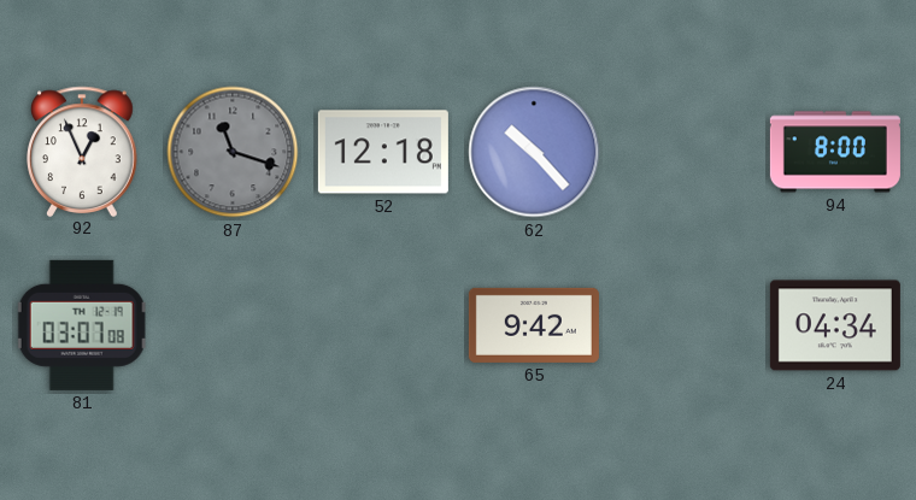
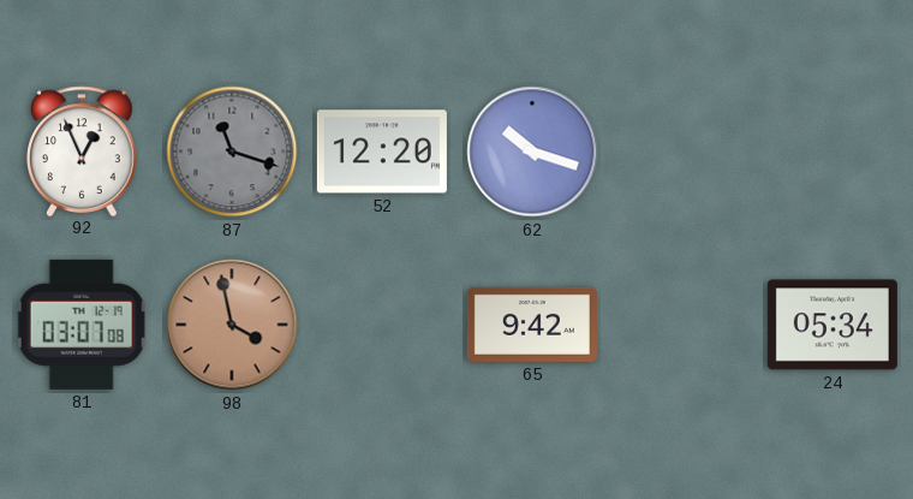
52: 12:18 -> 12:20 (382, 152)
62: 10:23 -> 10:18 (532, 152)
94: 8:00 -> none (835, 152)
98: none -> 3:58 (232, 325)
24: 04:34 -> 05:34 (833, 325)
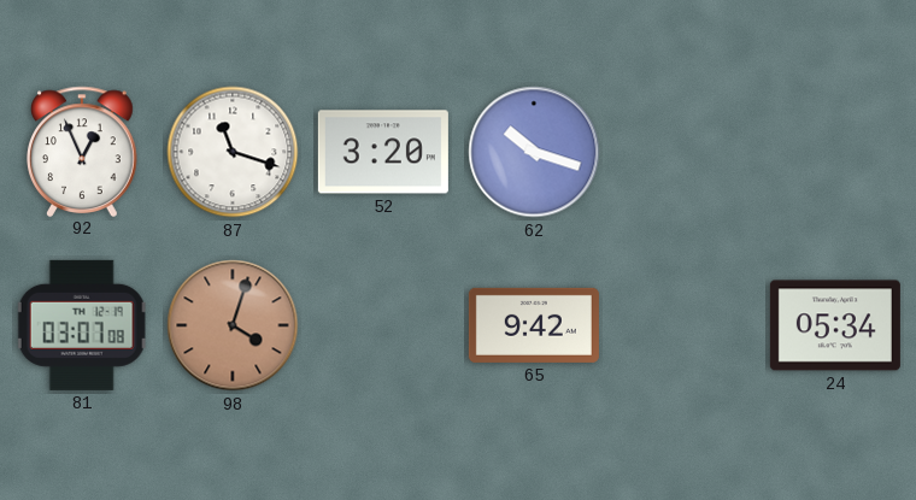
87 dial: grey -> white (233, 152)
52: 12:20 -> 3:20 (383, 152)
98: 3:58 -> 4:03 (233, 325)
